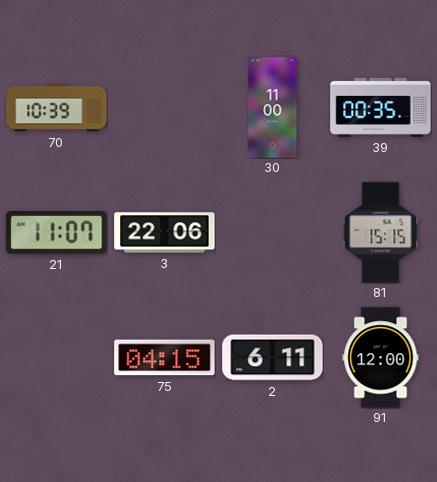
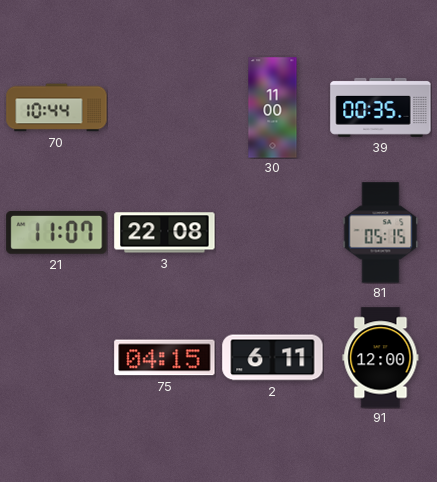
70: 10:39 -> 10:44 (57, 108)
3: 22:06 -> 22:08 (165, 233)
81: 15:15 -> 05:15 (381, 233)
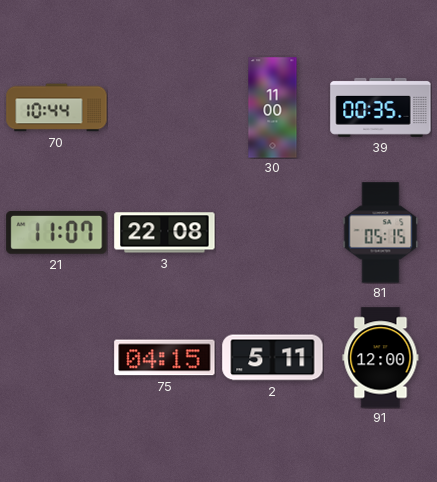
2: 6:11 -> 5:11 (273, 358)
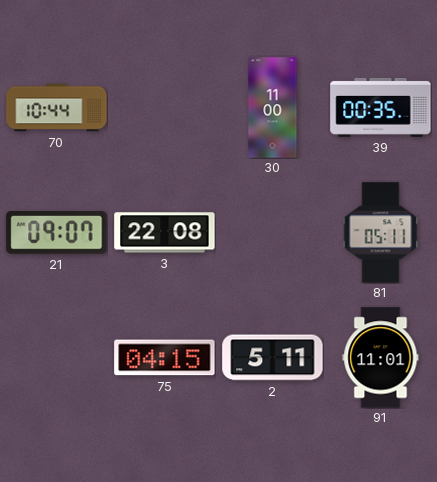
21: 11:07 -> 09:07 (57, 233)
81: 05:15 -> 05:11 (381, 233)
91: 12:00 -> 11:01 (381, 358)
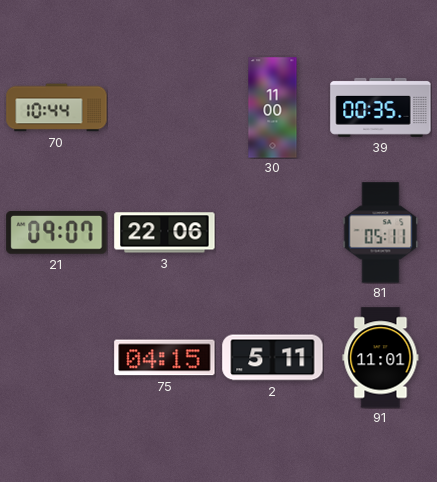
3: 22:08 -> 22:06 (165, 233)
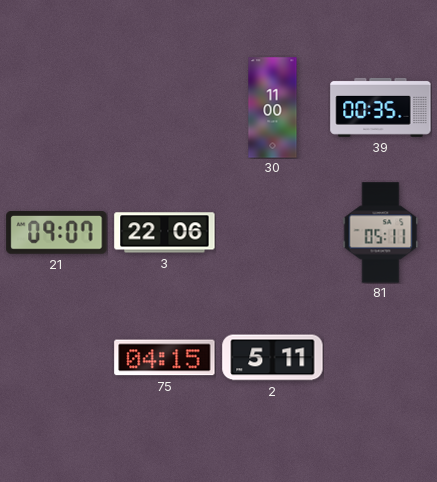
70: 10:44 -> none (57, 108)
91: 11:01 -> none (381, 358)
